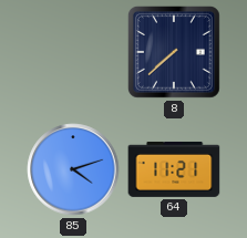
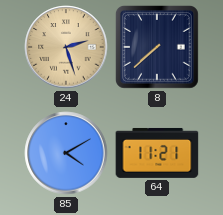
24: none -> 2:27 (66, 47)
85: 4:12 -> 4:10 (66, 153)
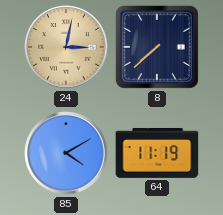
24: 2:27 -> 3:02 (66, 47)
64: 11:21 -> 11:19 (157, 153)
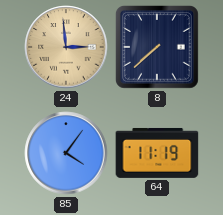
24: 3:02 -> 2:59 (66, 47)
85: 4:10 -> 4:06 (66, 153)
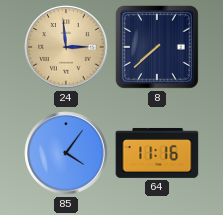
64: 11:19 -> 11:16 (157, 153)
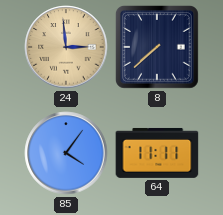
64: 11:16 -> 11:11 (157, 153)
